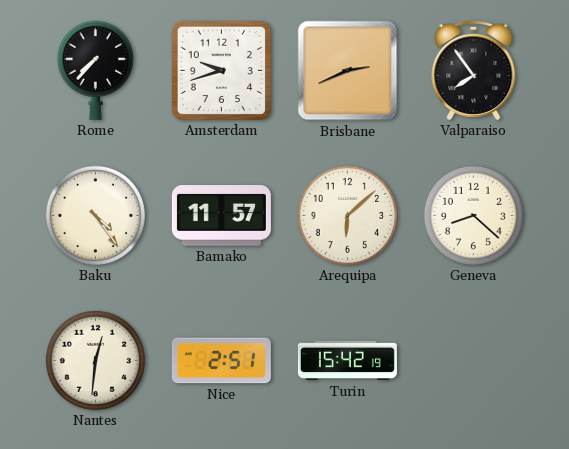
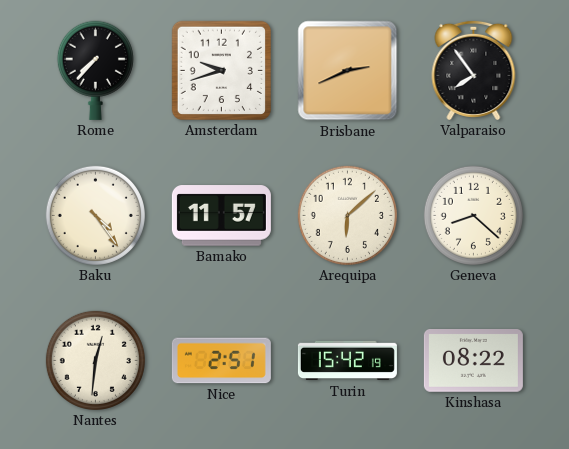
Kinshasa: none -> 08:22 (473, 361)
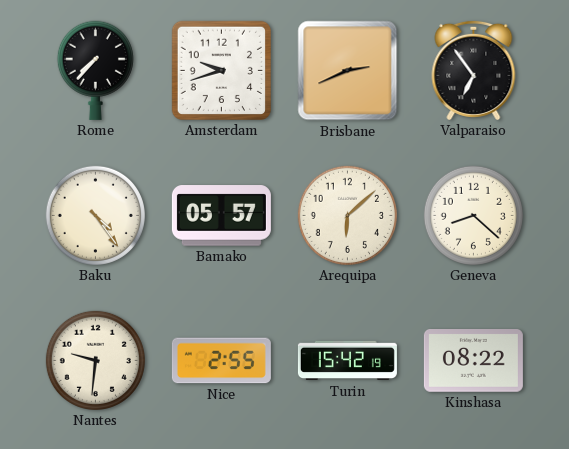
Valparaiso: 7:54 -> 6:54 (474, 70)
Bamako: 11:57 -> 05:57 (221, 216)
Nantes: 12:31 -> 9:31 (95, 360)
Nice: 2:51 -> 2:55 (221, 361)
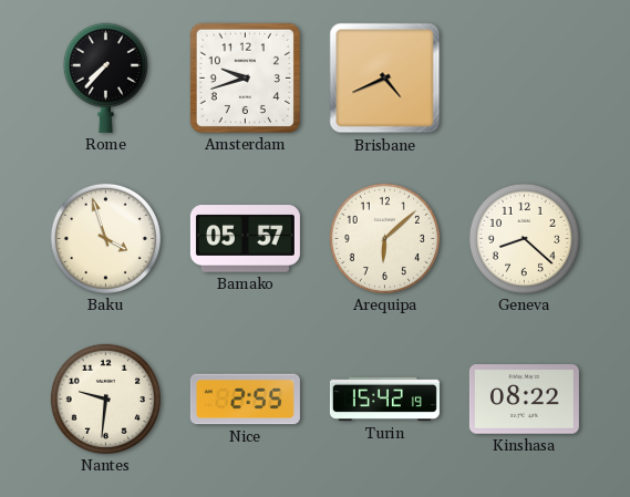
Brisbane: 2:41 -> 4:41 (385, 79)
Valparaiso: 6:54 -> none (474, 70)
Baku: 4:24 -> 3:57 (105, 238)
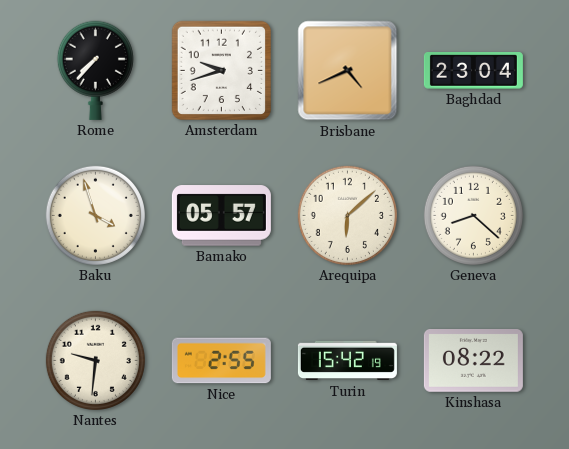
Baghdad: none -> 23:04 (473, 71)
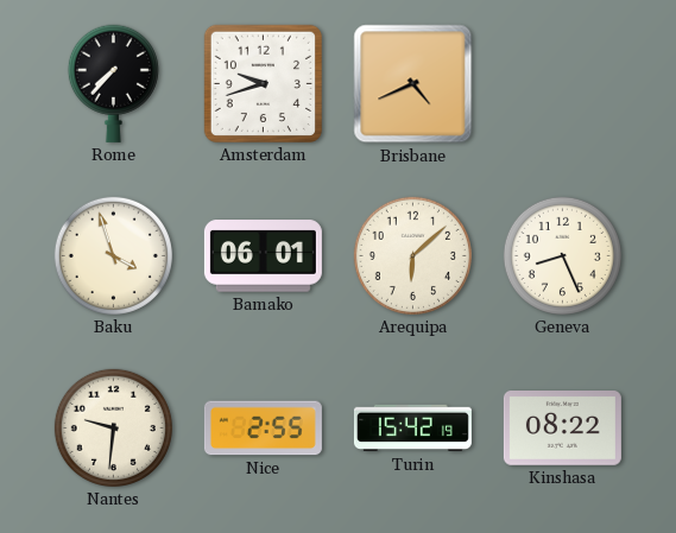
Baghdad: 23:04 -> none (473, 71)
Bamako: 05:57 -> 06:01 (263, 256)
Geneva: 8:22 -> 8:26 (562, 255)
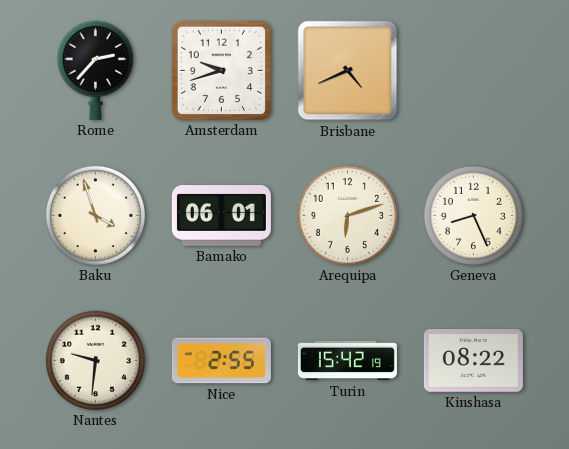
Rome: 7:37 -> 2:37 (95, 70)
Arequipa: 6:08 -> 6:12 (347, 215)
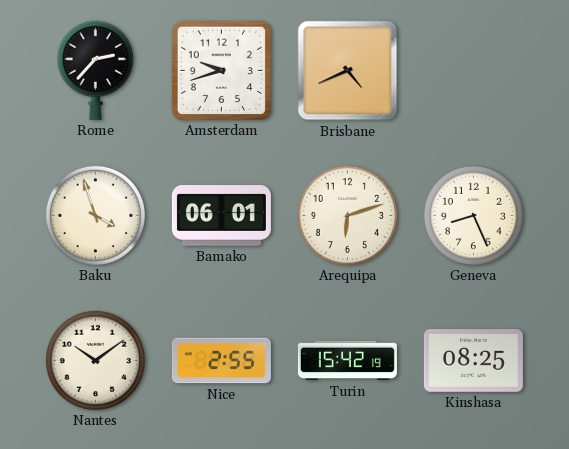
Nantes: 9:31 -> 10:09 (95, 360)
Kinshasa: 08:22 -> 08:25 (473, 361)
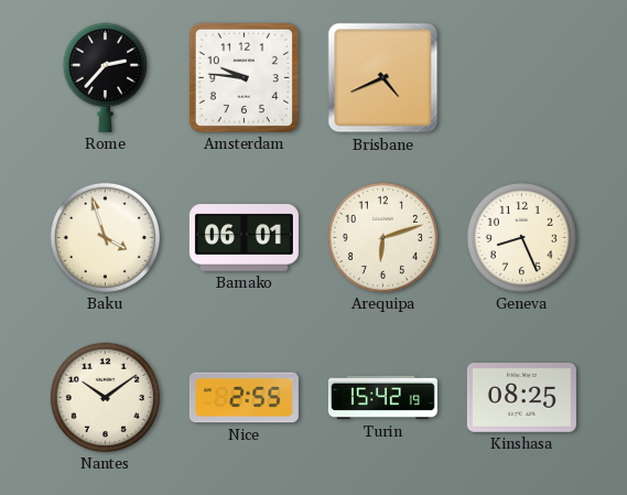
Amsterdam: 9:42 -> 9:46 (244, 77)
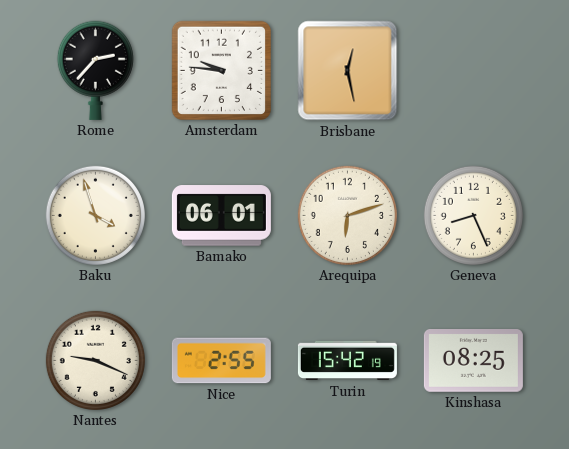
Brisbane: 4:41 -> 12:28 (348, 71)
Nantes: 10:09 -> 9:19 (95, 360)
